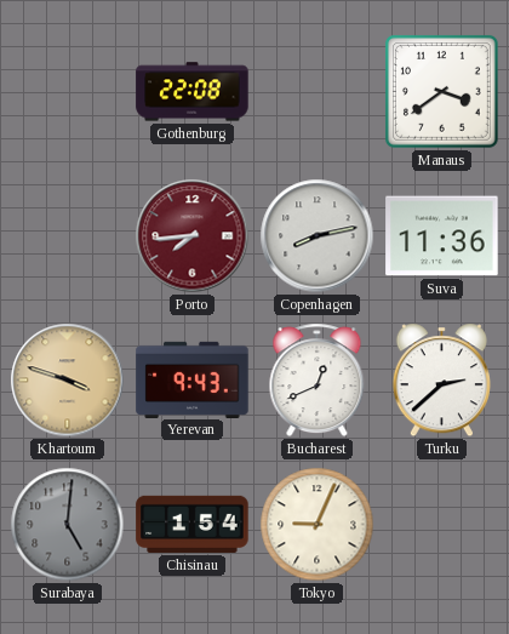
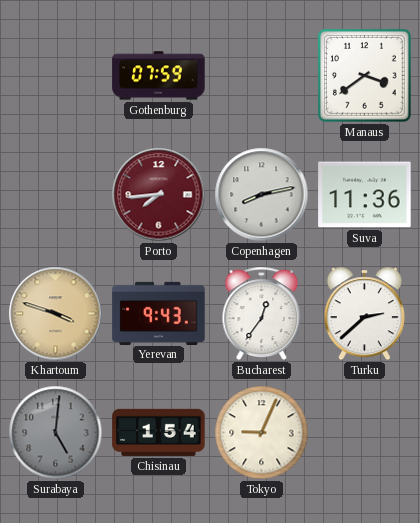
Gothenburg: 22:08 -> 07:59 (159, 76)
Bucharest: 12:41 -> 12:36 (262, 314)
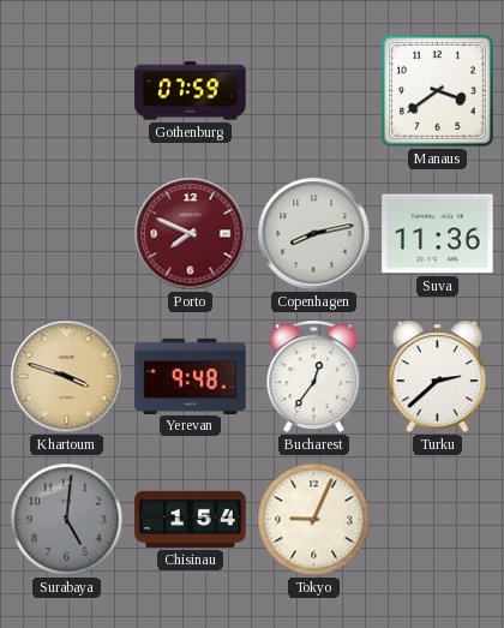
Porto: 7:44 -> 7:49 (191, 234)
Yerevan: 9:43 -> 9:48 (191, 376)
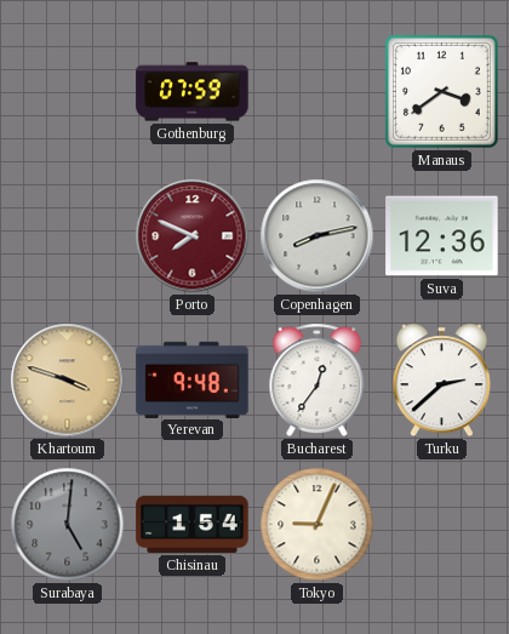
Suva: 11:36 -> 12:36 (442, 236)
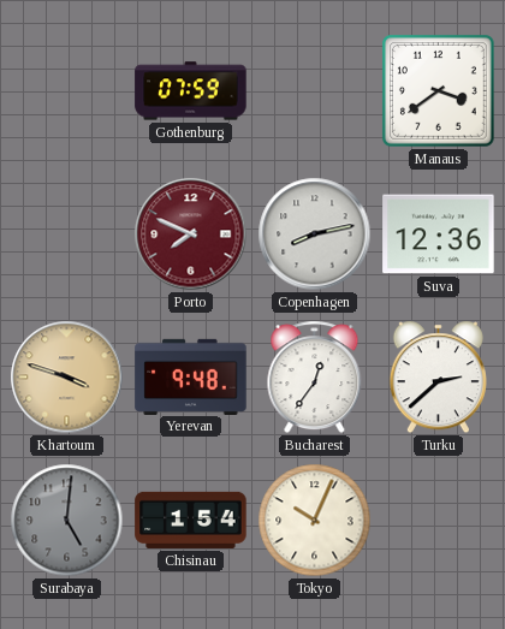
Tokyo: 9:04 -> 10:04 (315, 521)
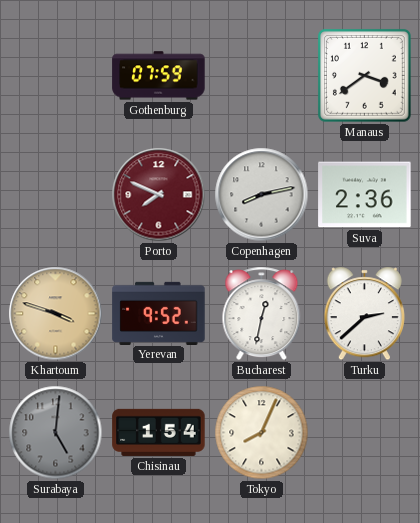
Suva: 12:36 -> 2:36 (365, 195)
Yerevan: 9:48 -> 9:52 (159, 313)
Bucharest: 12:36 -> 12:32 (262, 314)
Tokyo: 10:04 -> 8:04 (262, 433)
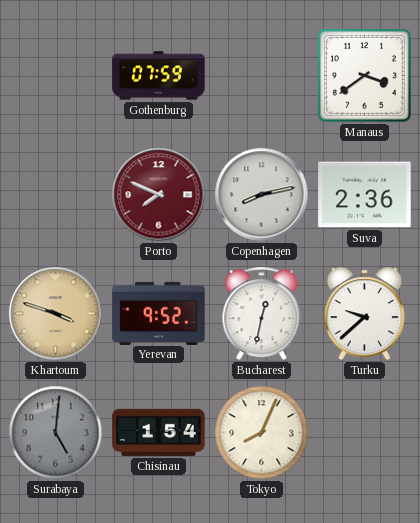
Turku: 2:38 -> 9:38 (364, 314)
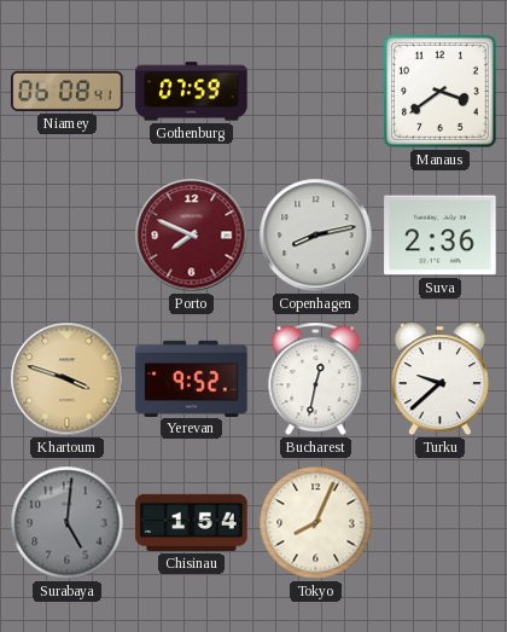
Niamey: none -> 06:08 (68, 91)
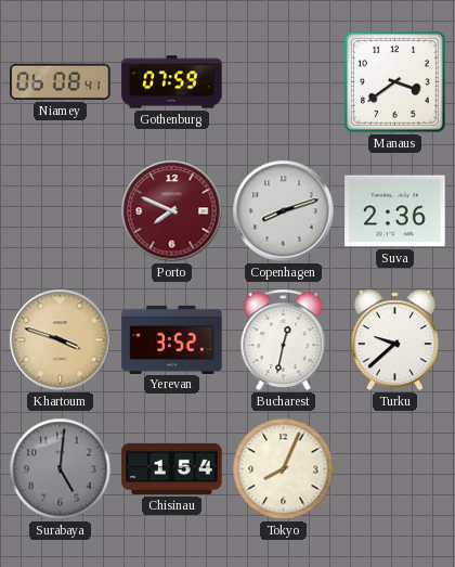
Copenhagen: 8:13 -> 8:12 (284, 211)
Yerevan: 9:52 -> 3:52 (172, 339)
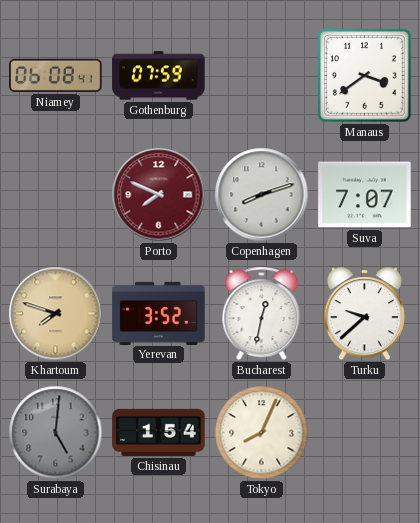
Suva: 2:36 -> 7:07 (365, 195)
Khartoum: 3:48 -> 7:48 (56, 314)
